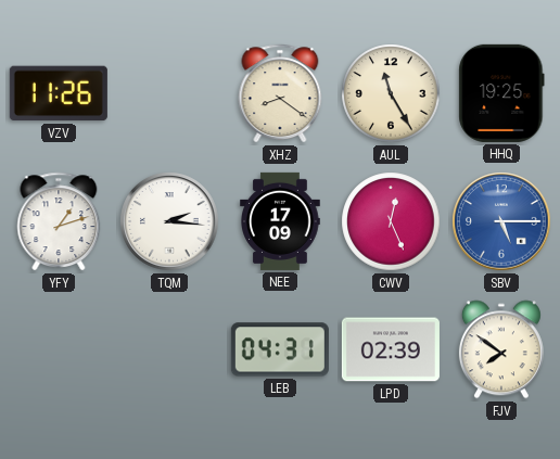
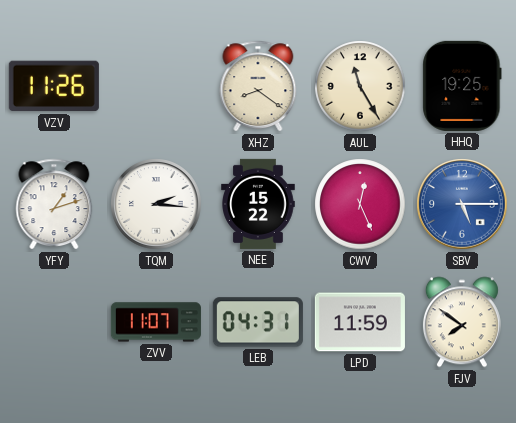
NEE: 17:09 -> 15:22 (258, 204)
ZVV: none -> 11:07 (156, 322)
LPD: 02:39 -> 11:59 (360, 322)
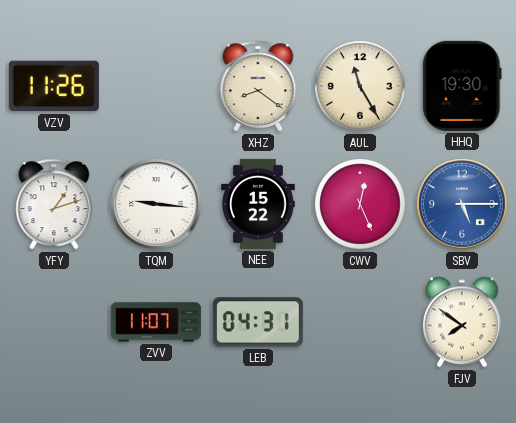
HHQ: 19:25 -> 19:30 (462, 86)
TQM: 2:16 -> 9:16 (156, 204)
LPD: 11:59 -> none (360, 322)
